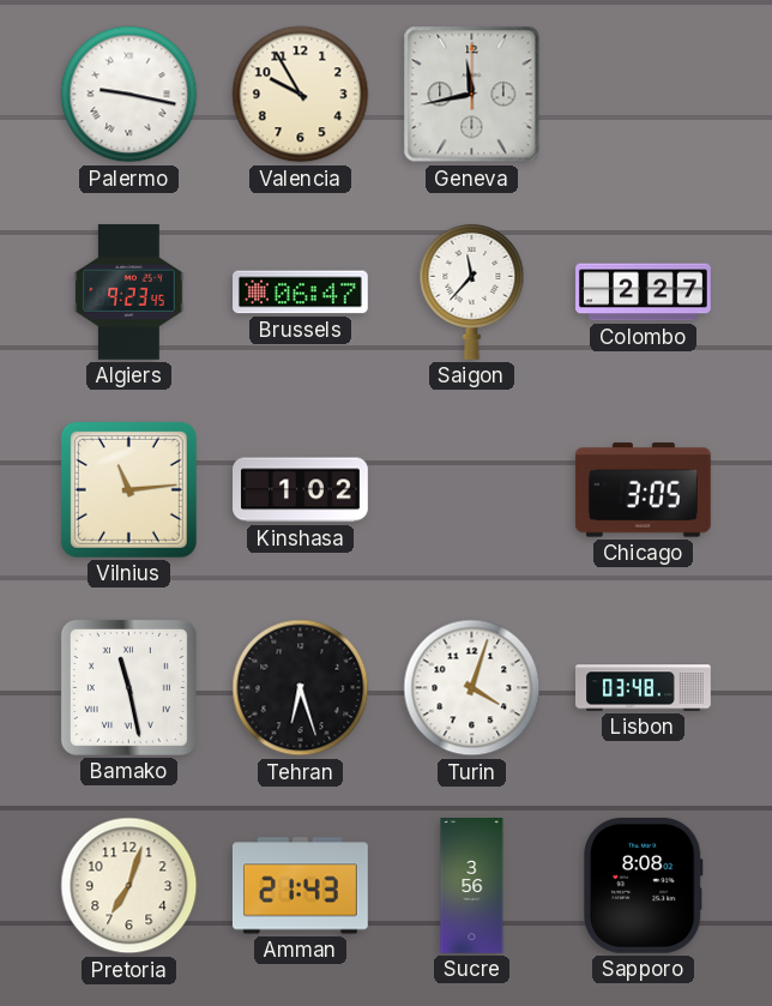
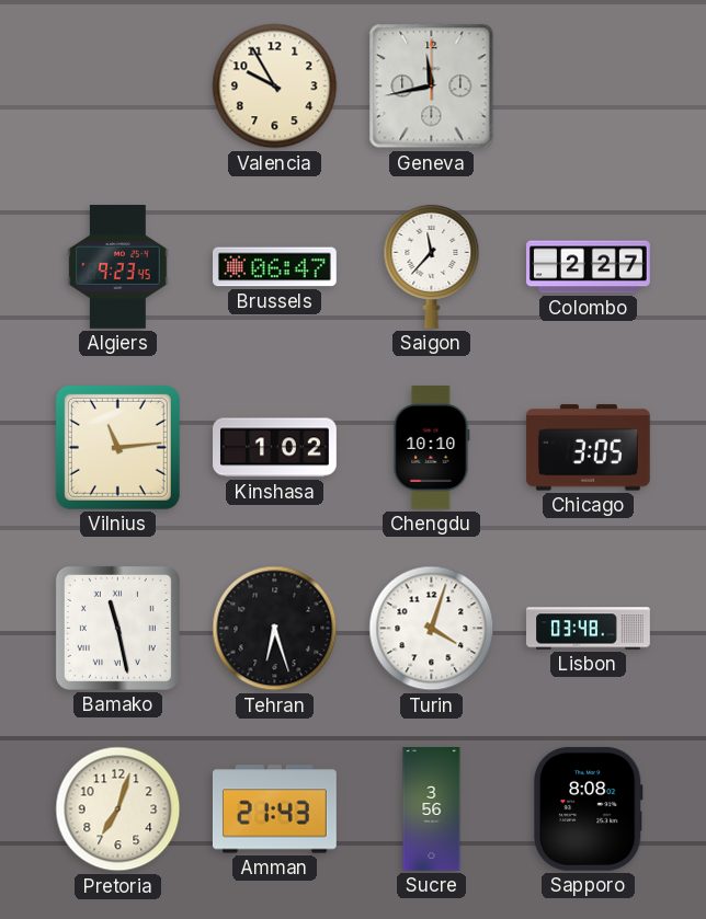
Palermo: 9:17 -> none (129, 95)
Chengdu: none -> 10:10 (432, 448)
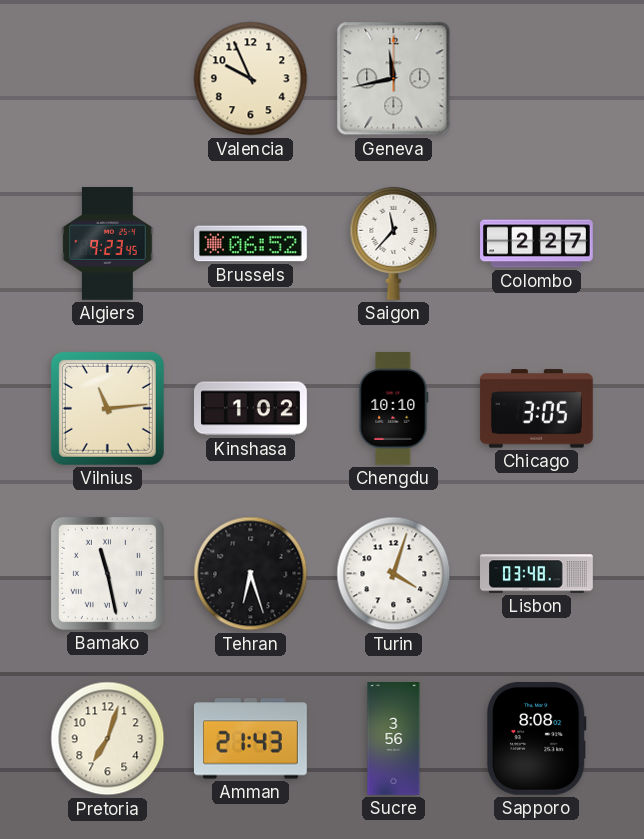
Valencia: 9:55 -> 9:56 (251, 79)
Brussels: 06:47 -> 06:52 (251, 244)
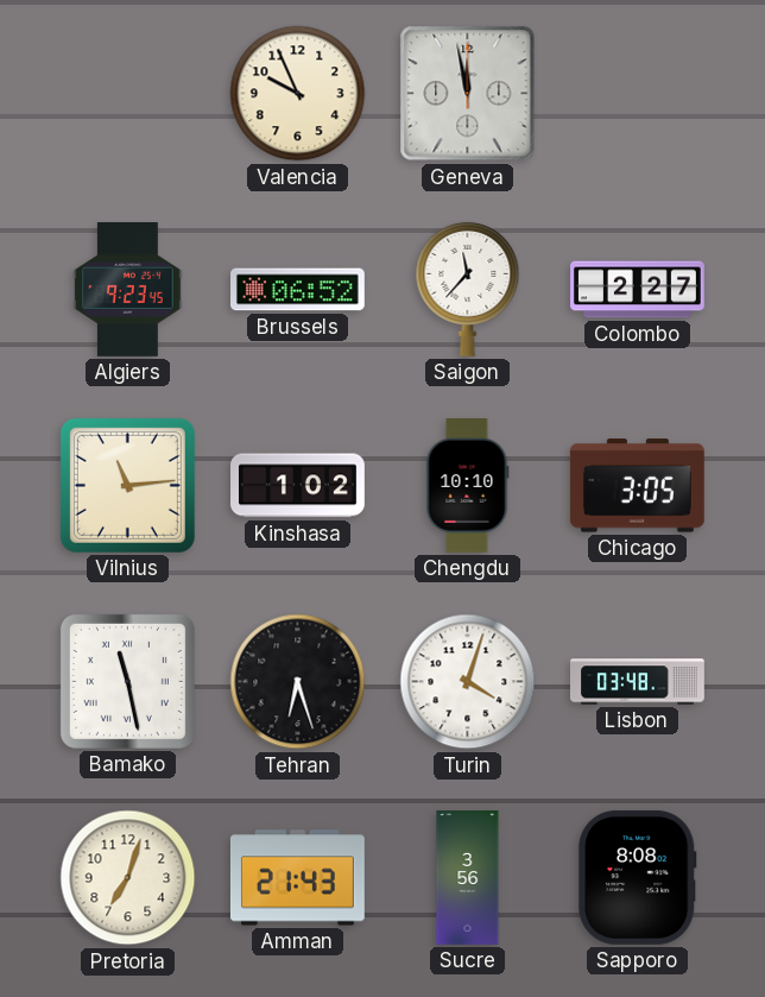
Geneva: 11:43 -> 11:58 (468, 94)
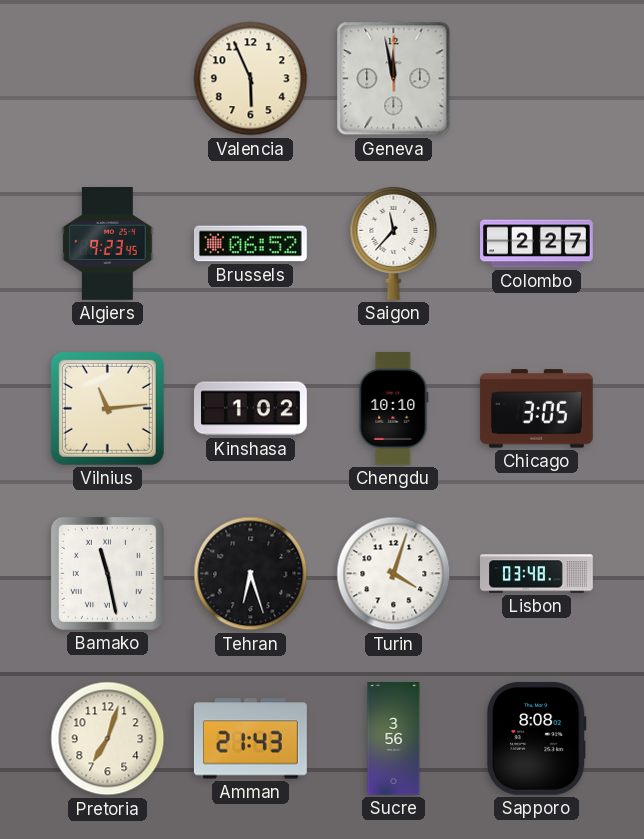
Valencia: 9:56 -> 5:56 (251, 79)
